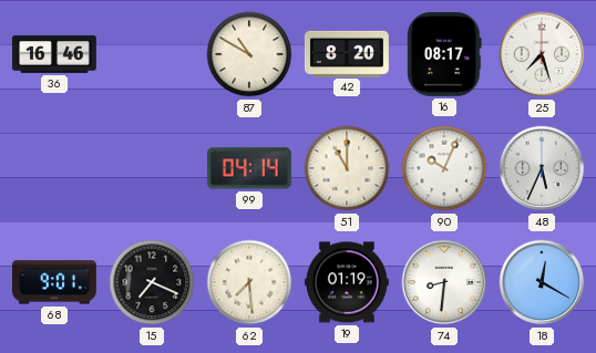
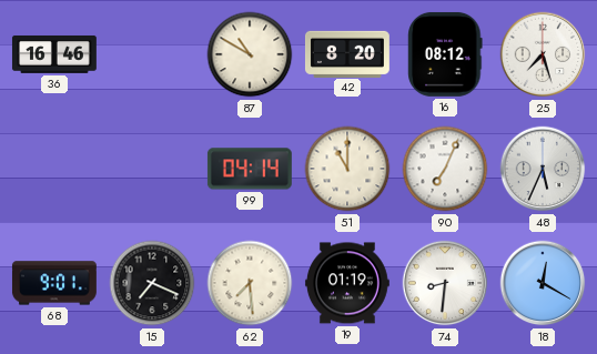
16: 08:17 -> 08:12 (445, 54)
90: 10:04 -> 7:04 (445, 169)
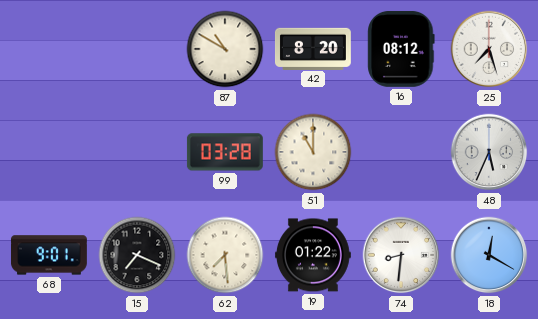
36: 16:46 -> none (54, 54)
99: 04:14 -> 03:28 (225, 152)
90: 7:04 -> none (445, 169)
19: 01:19 -> 01:22 (313, 255)
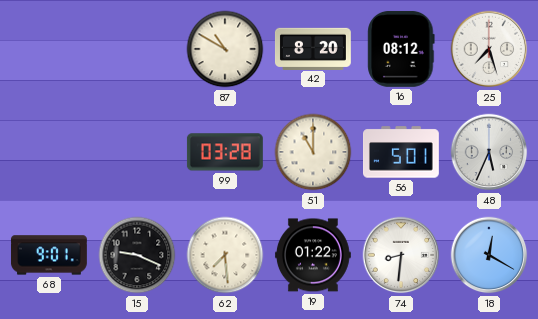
56: none -> 5:01 (402, 152)
15: 7:19 -> 9:19 (137, 255)
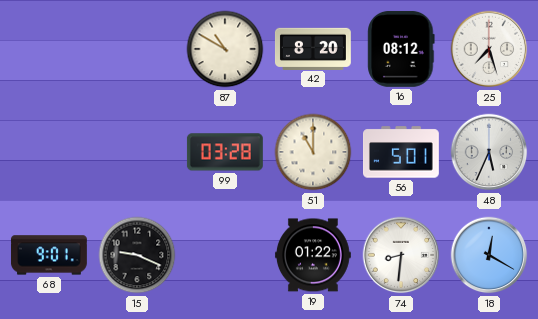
62: 7:29 -> none (225, 255)
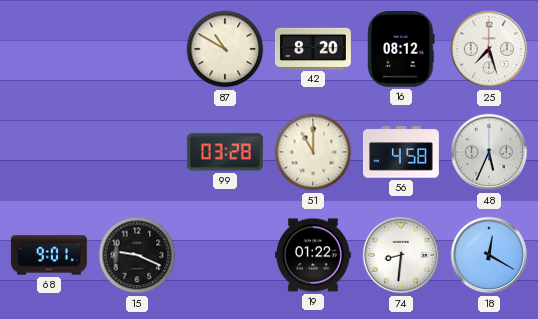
56: 5:01 -> 4:58 (402, 152)
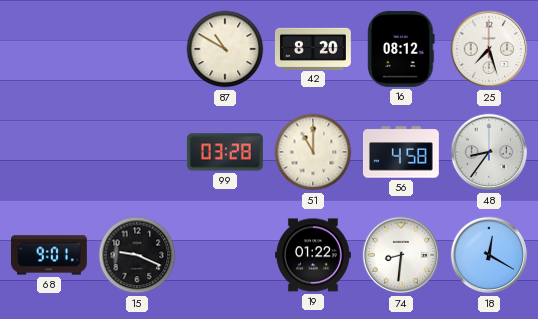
48: 5:34 -> 8:36 (489, 152)
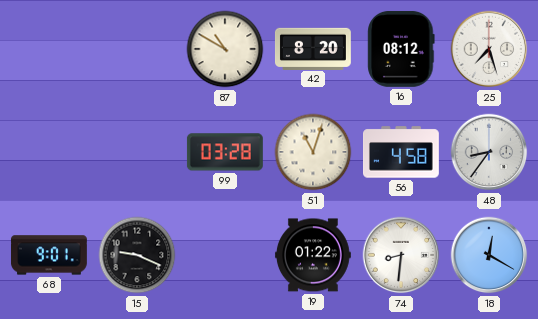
51: 11:00 -> 11:03 (313, 152)
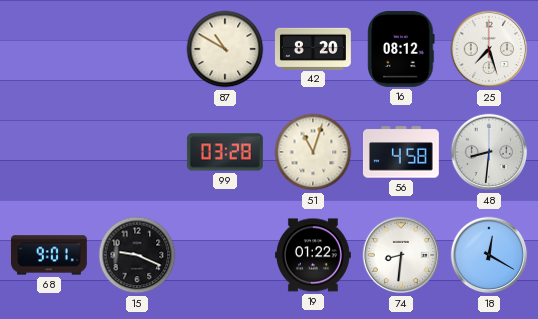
48: 8:36 -> 8:31 (489, 152)
